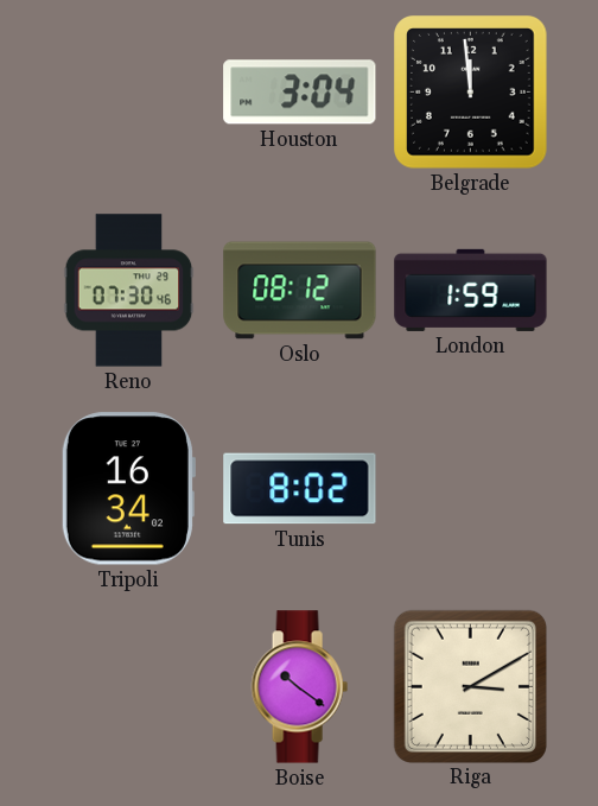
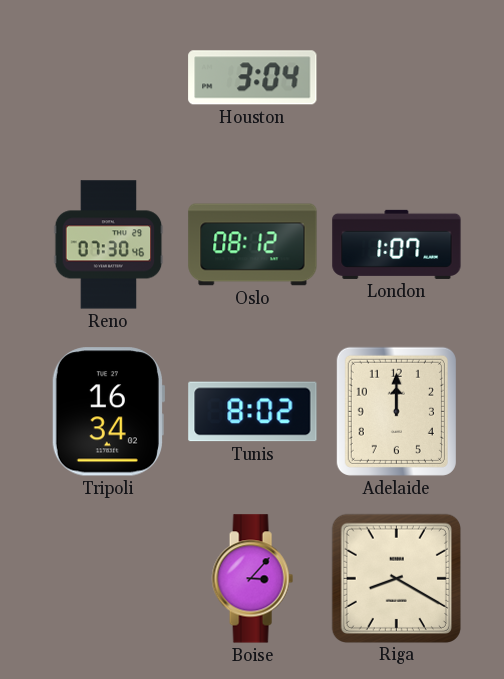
Belgrade: 11:59 -> none (471, 93)
London: 1:59 -> 1:07 (397, 244)
Adelaide: none -> 12:00 (396, 411)
Boise: 10:21 -> 3:07 (252, 579)
Riga: 3:10 -> 8:20 (396, 578)
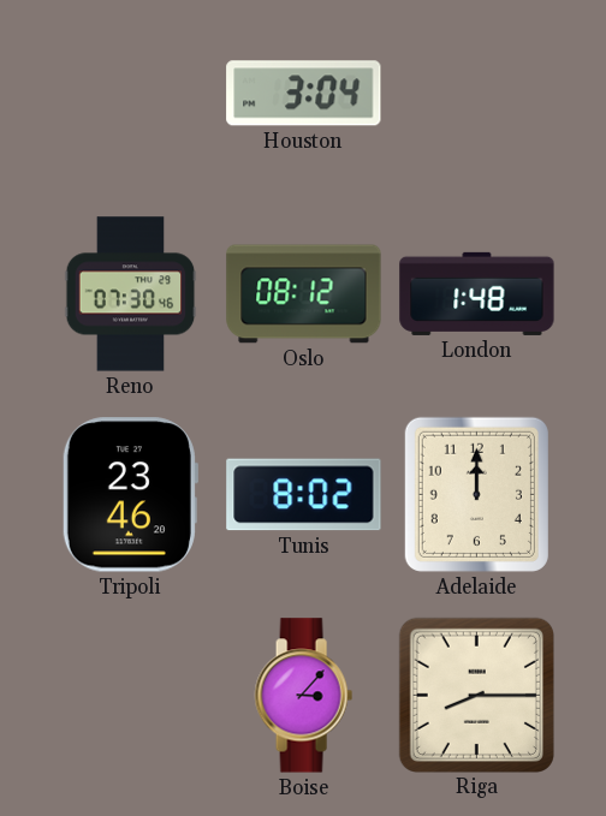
London: 1:07 -> 1:48 (477, 293)
Tripoli: 16:34 -> 23:46 (130, 495)
Riga: 8:20 -> 8:15 (476, 695)
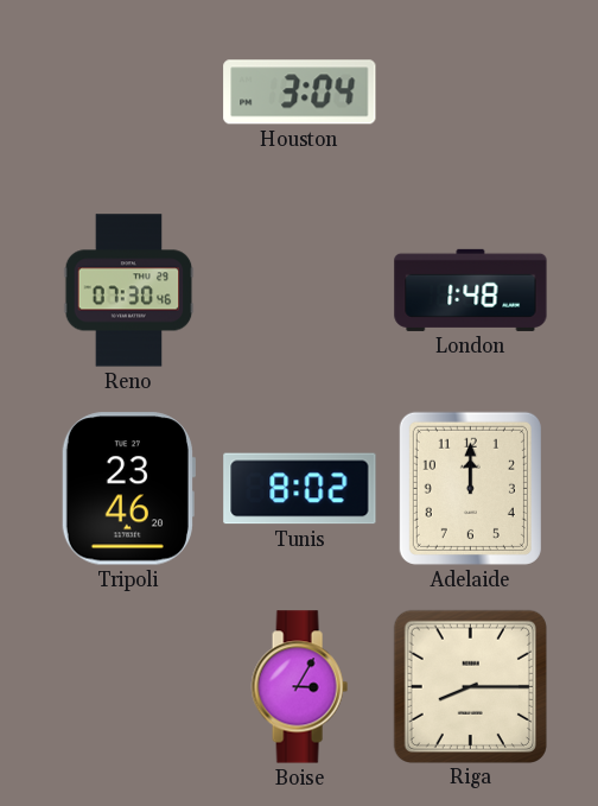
Oslo: 08:12 -> none (304, 294)
Boise: 3:07 -> 3:05 (299, 687)
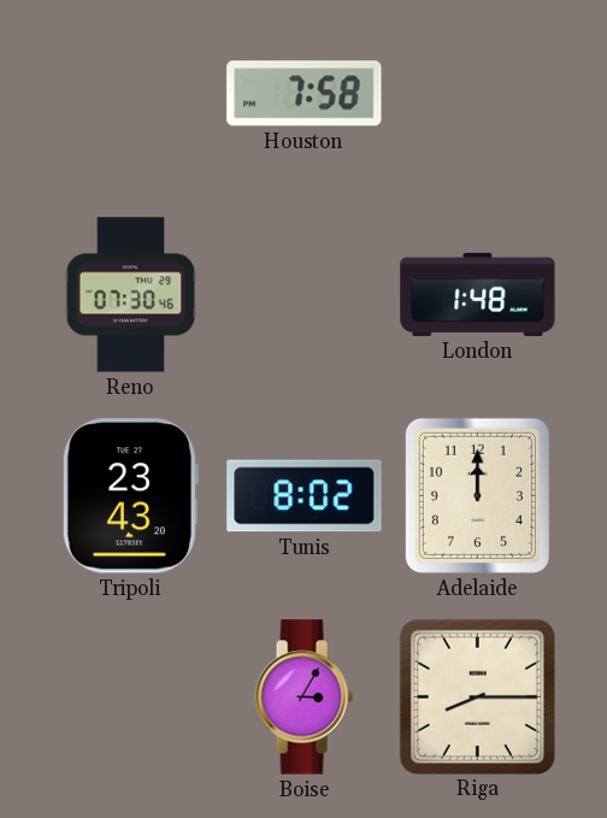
Houston: 3:04 -> 7:58 (305, 94)
Tripoli: 23:46 -> 23:43 (130, 496)
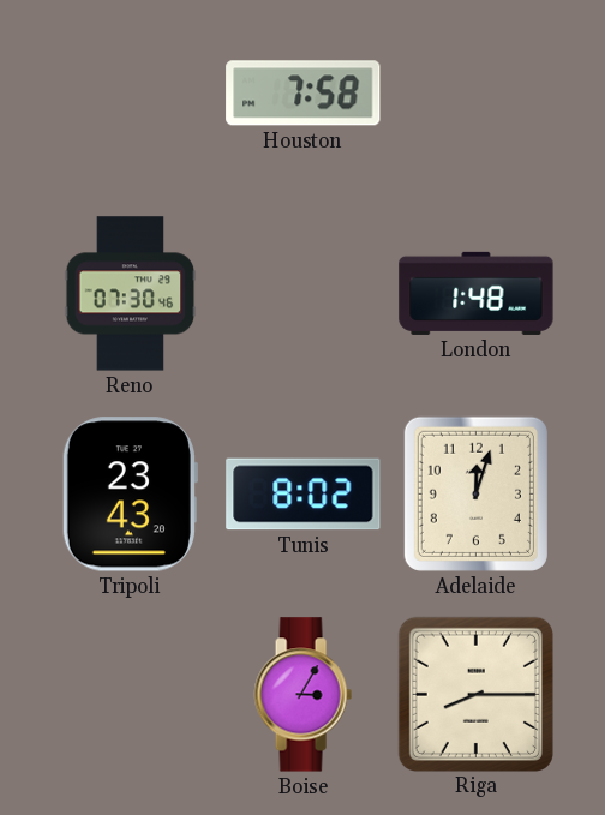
Adelaide: 12:00 -> 12:03 (475, 493)
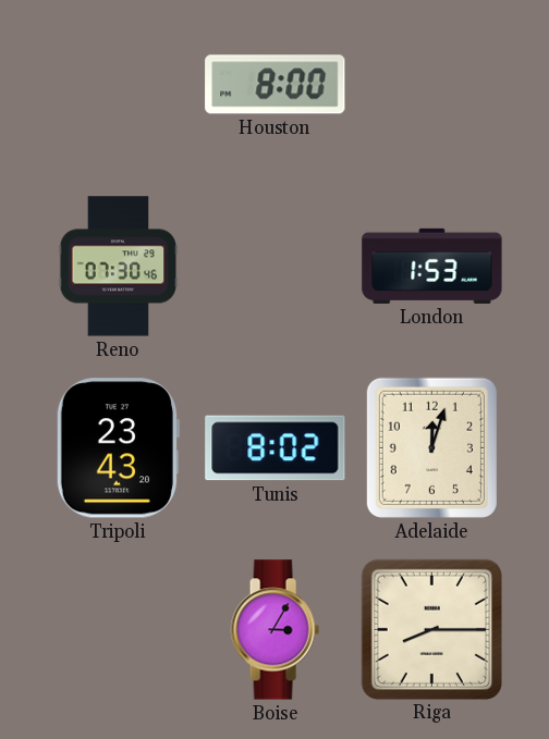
Houston: 7:58 -> 8:00 (276, 85)
London: 1:48 -> 1:53 (432, 266)
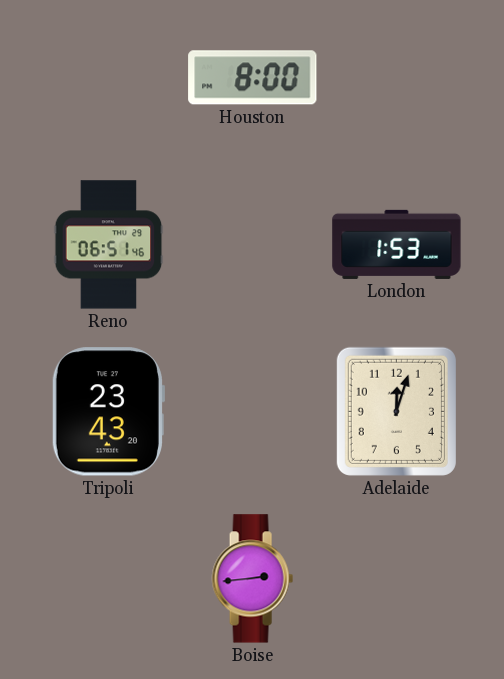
Reno: 07:30 -> 06:51 (109, 245)
Tunis: 8:02 -> none (276, 448)
Boise: 3:05 -> 2:44 (252, 579)
Riga: 8:15 -> none (431, 629)
